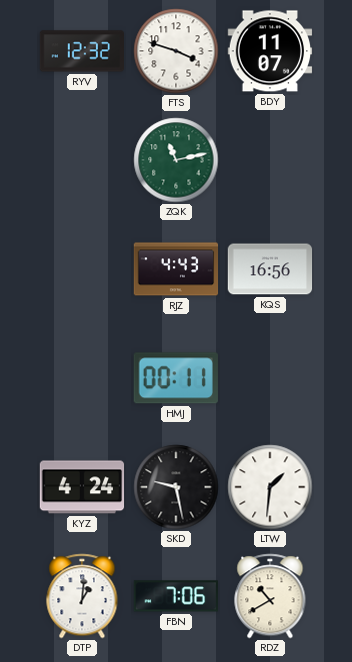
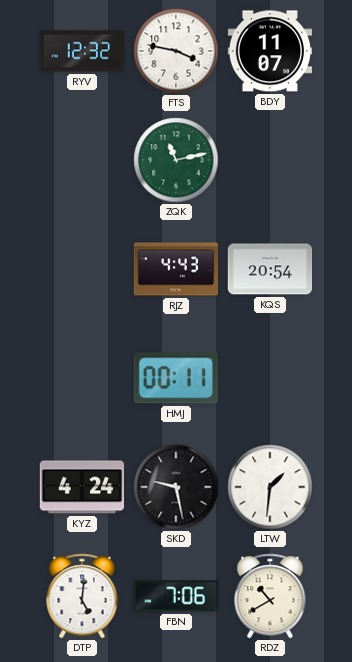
FTS: 3:48 -> 3:47 (176, 51)
KQS: 16:56 -> 20:54 (270, 269)
DTP: 1:01 -> 5:01 (82, 596)
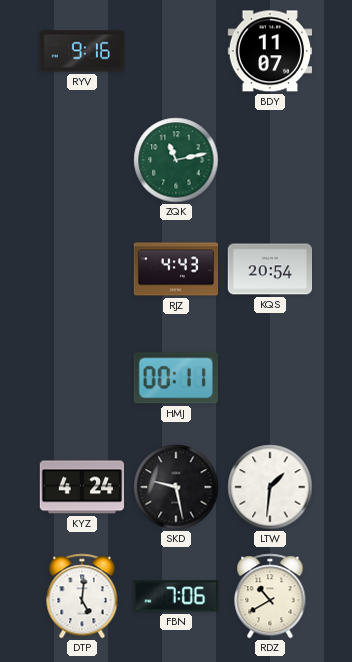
RYV: 12:32 -> 9:16 (82, 51)
FTS: 3:47 -> none (176, 51)
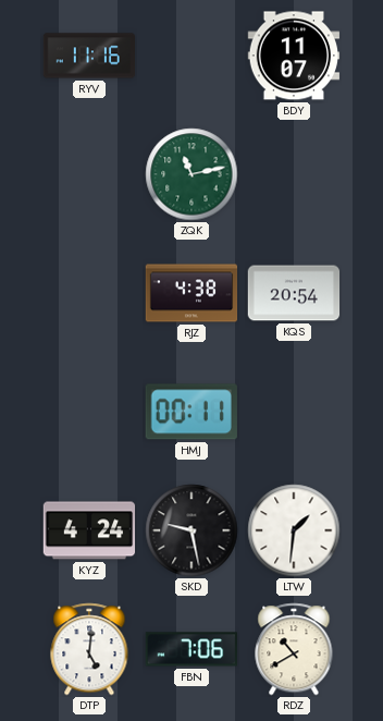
RYV: 9:16 -> 11:16 (89, 56)
RJZ: 4:43 -> 4:38 (191, 293)
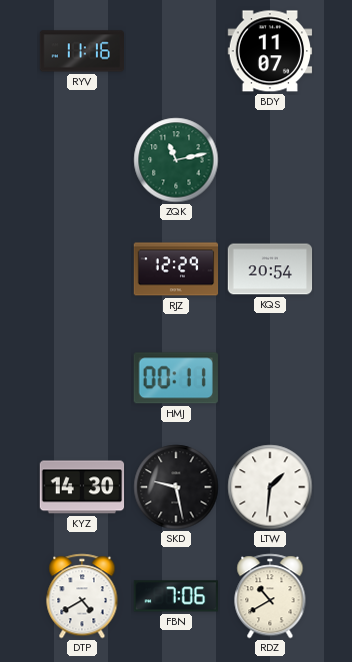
RJZ: 4:38 -> 12:29 (176, 269)
KYZ: 4:24 -> 14:30 (82, 487)
DTP: 5:01 -> 4:40 (82, 596)
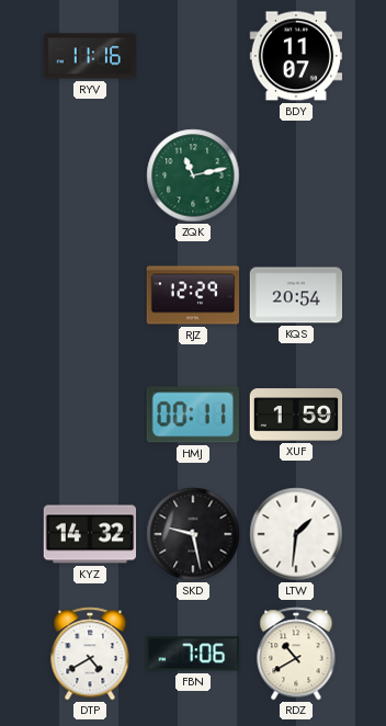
XUF: none -> 1:59 (296, 415)
KYZ: 14:30 -> 14:32 (90, 534)
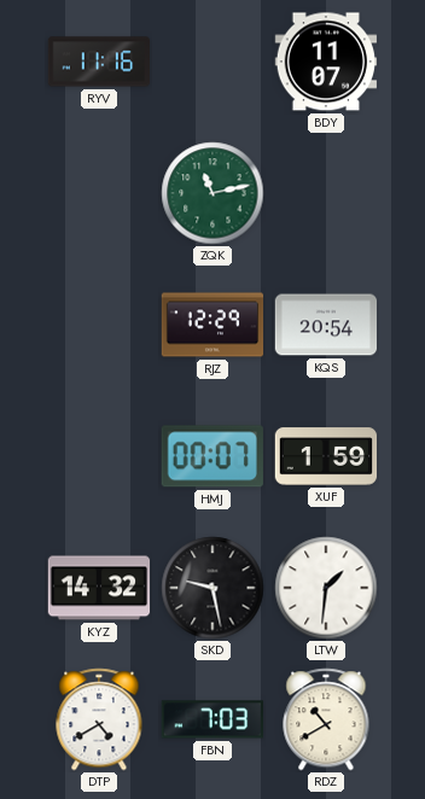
HMJ: 00:11 -> 00:07 (212, 456)
FBN: 7:06 -> 7:03 (211, 719)
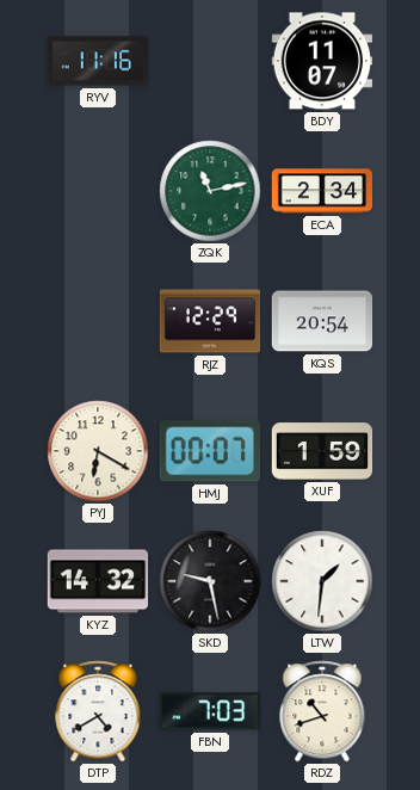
ECA: none -> 2:34 (322, 191)
PYJ: none -> 6:20 (98, 451)
RDZ: 10:40 -> 10:42 (322, 711)
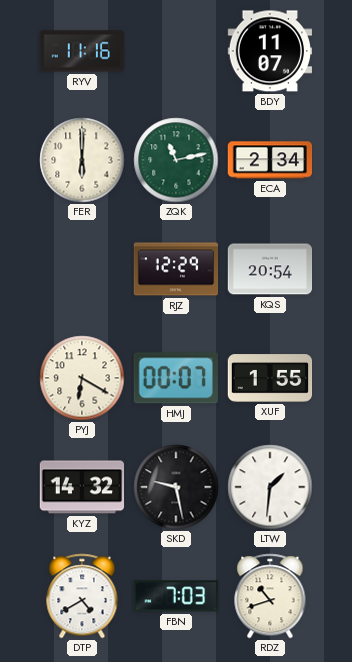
FER: none -> 6:00 (82, 160)
XUF: 1:59 -> 1:55 (270, 378)
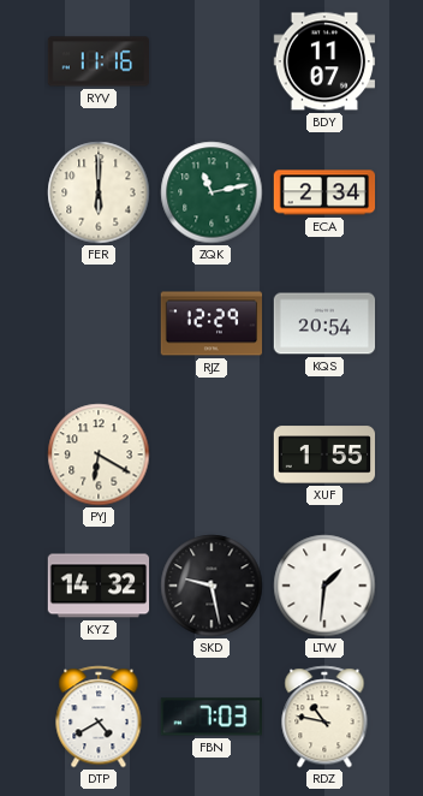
HMJ: 00:07 -> none (176, 378)
RDZ: 10:42 -> 10:47 (324, 717)
